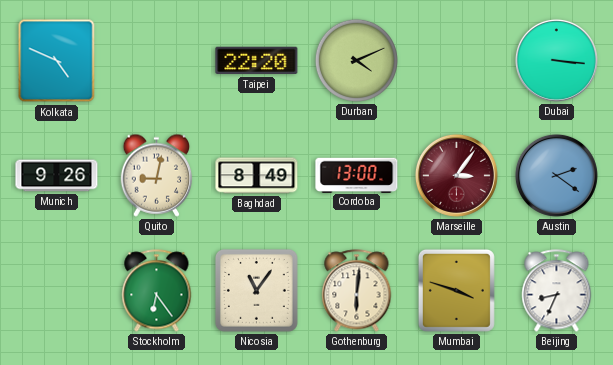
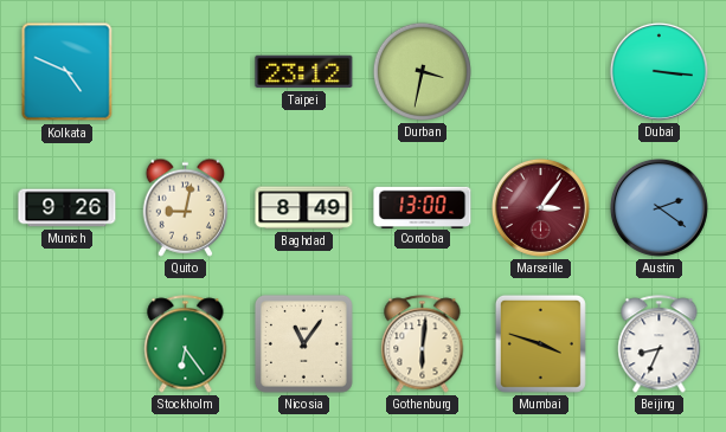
Taipei: 22:20 -> 23:12 (304, 72)
Durban: 4:11 -> 3:32 (422, 71)
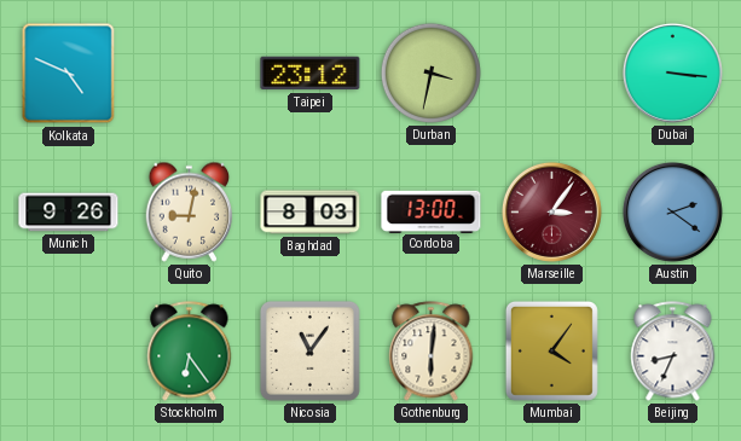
Baghdad: 8:49 -> 8:03 (311, 213)
Mumbai: 3:48 -> 4:06 (551, 350)
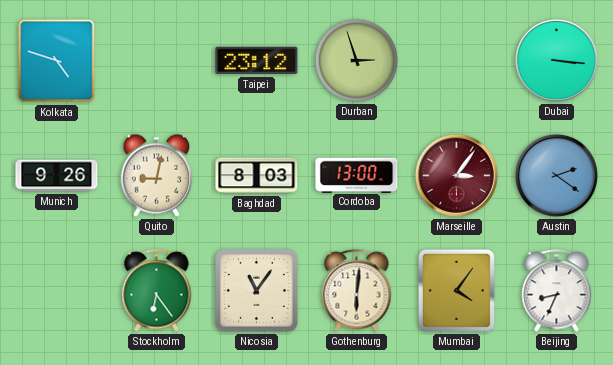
Kolkata: 4:49 -> 4:48 (57, 61)
Durban: 3:32 -> 2:57 (356, 60)
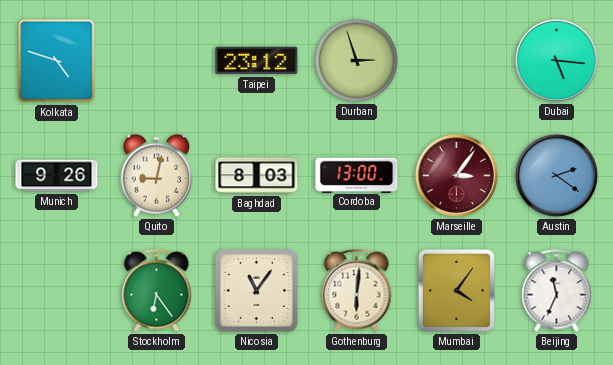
Dubai: 3:16 -> 5:16 (556, 60)
Beijing: 8:34 -> 11:34 (557, 291)
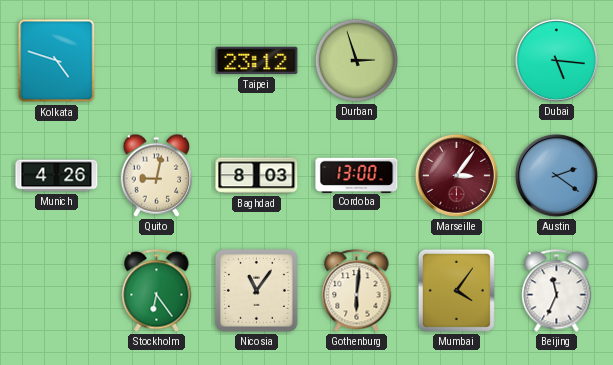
Munich: 9:26 -> 4:26 (57, 176)
